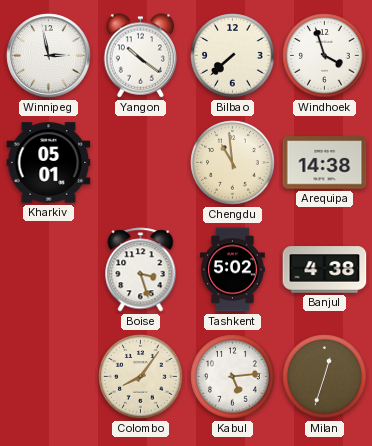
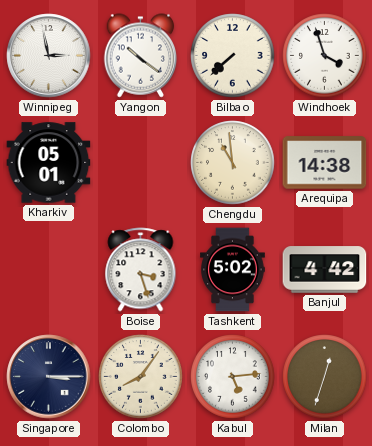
Banjul: 4:38 -> 4:42 (325, 270)
Singapore: none -> 3:15 (49, 377)
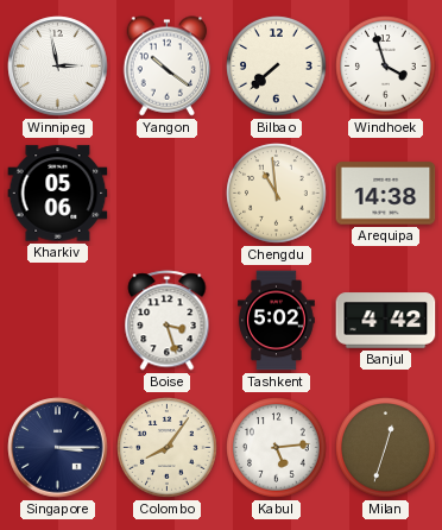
Kharkiv: 05:01 -> 05:06 (58, 194)
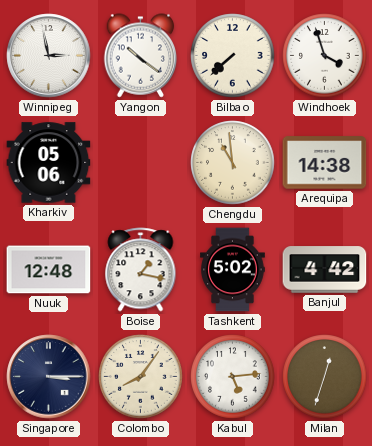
Nuuk: none -> 12:48 (49, 270)
Boise: 3:27 -> 1:17 (141, 270)
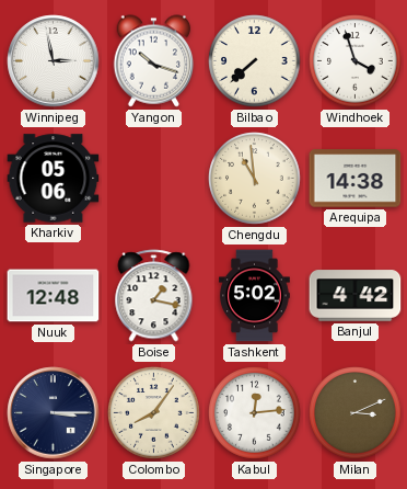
Yangon: 10:21 -> 10:18 (154, 61)
Kabul: 5:14 -> 12:14 (255, 413)
Milan: 12:33 -> 3:11 (356, 413)
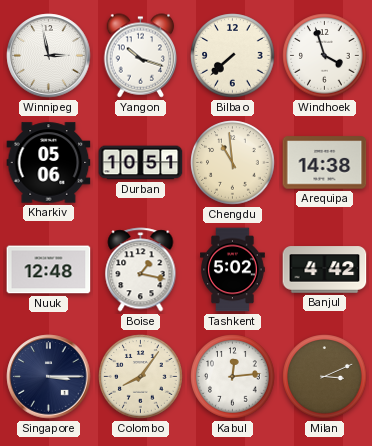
Durban: none -> 10:51 (141, 163)
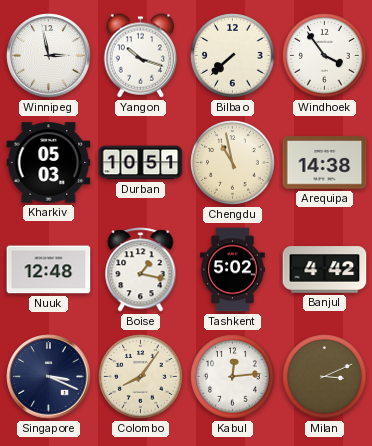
Windhoek: 3:57 -> 3:54 (325, 56)
Kharkiv: 05:06 -> 05:03 (49, 163)
Chengdu: 10:59 -> 10:58 (233, 163)
Singapore: 3:15 -> 3:19 (49, 377)
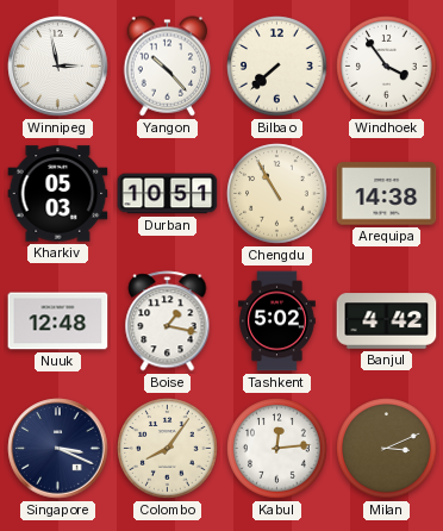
Yangon: 10:18 -> 10:23 (168, 67)
Chengdu: 10:58 -> 10:55 (277, 194)
